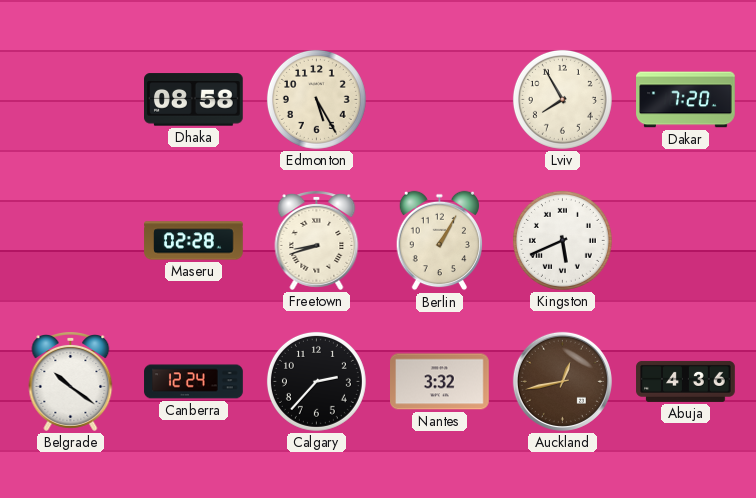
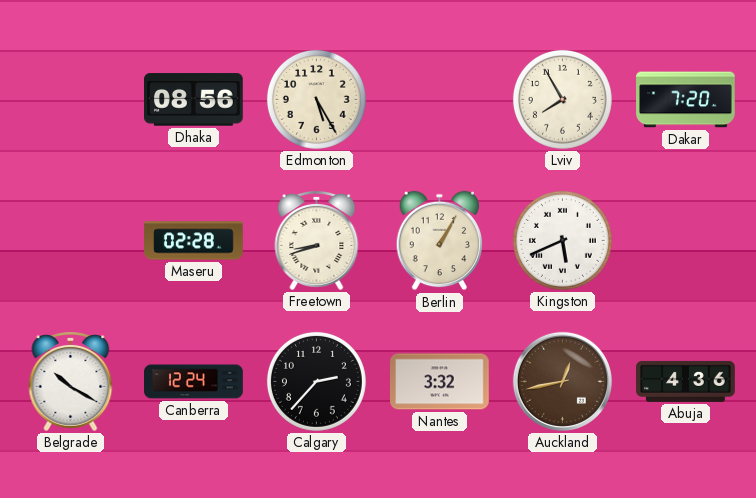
Dhaka: 08:58 -> 08:56 (194, 100)
Belgrade: 10:21 -> 10:20 (71, 382)
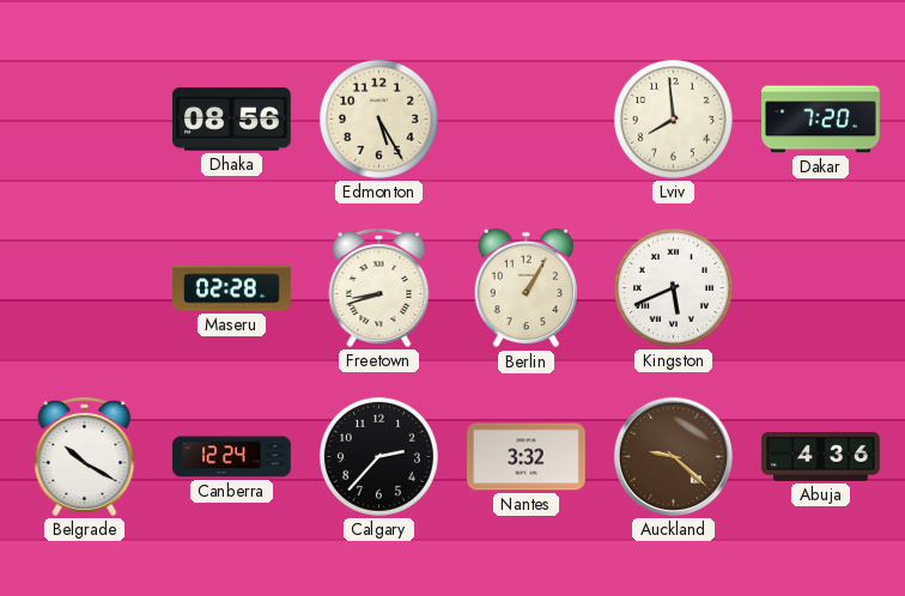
Lviv: 7:55 -> 7:59 (673, 118)
Auckland: 12:43 -> 9:22 (673, 456)
